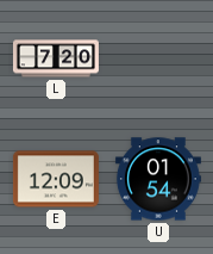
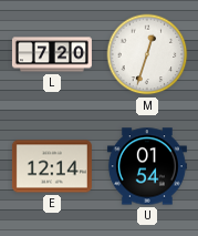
M: none -> 12:33 (147, 54)
E: 12:09 -> 12:14 (52, 166)
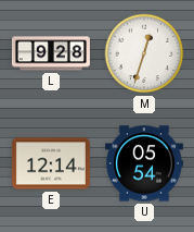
L: 7:20 -> 9:28 (51, 53)
U: 01:54 -> 05:54 (144, 163)
